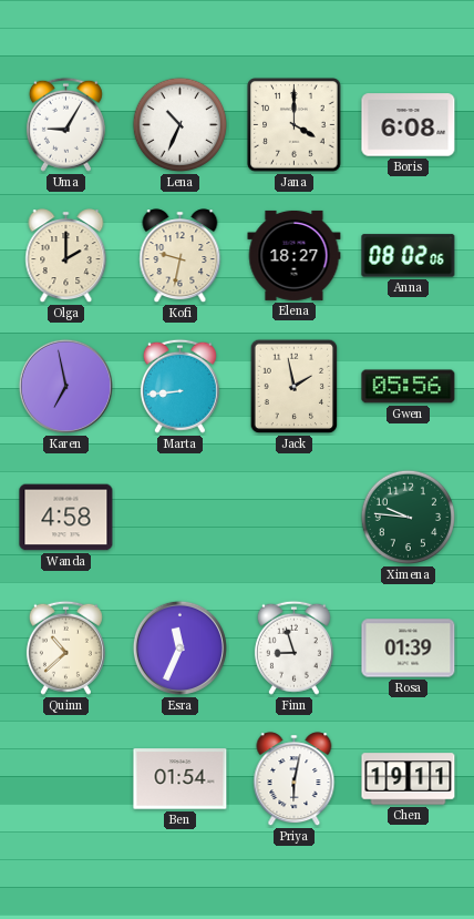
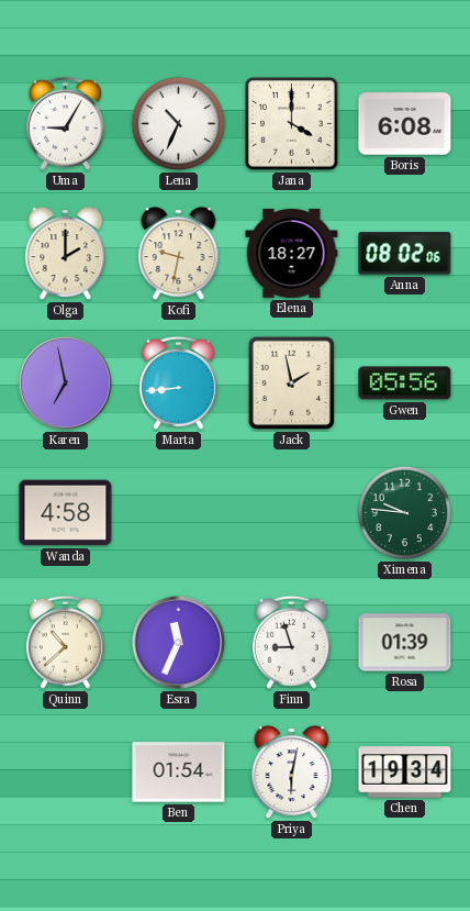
Chen: 19:11 -> 19:34 (405, 773)
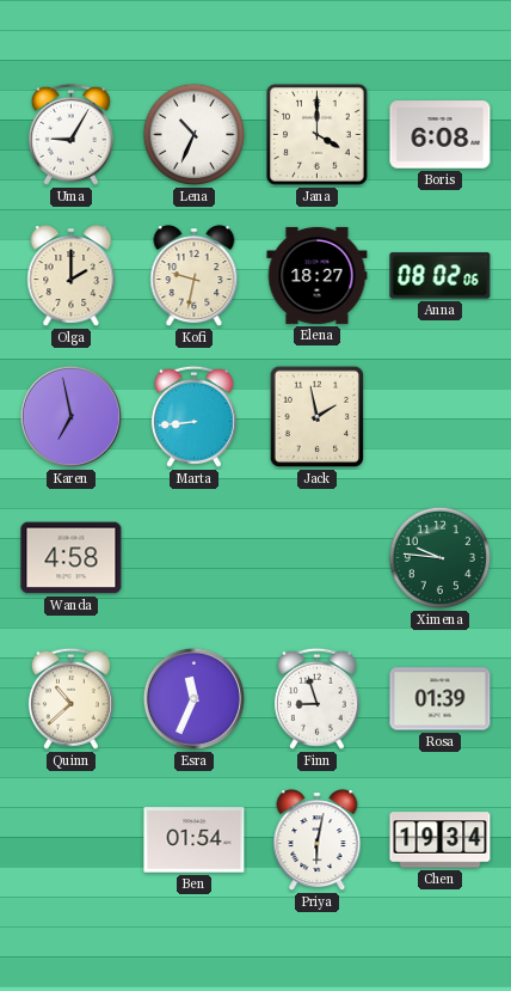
Gwen: 05:56 -> none (405, 384)
